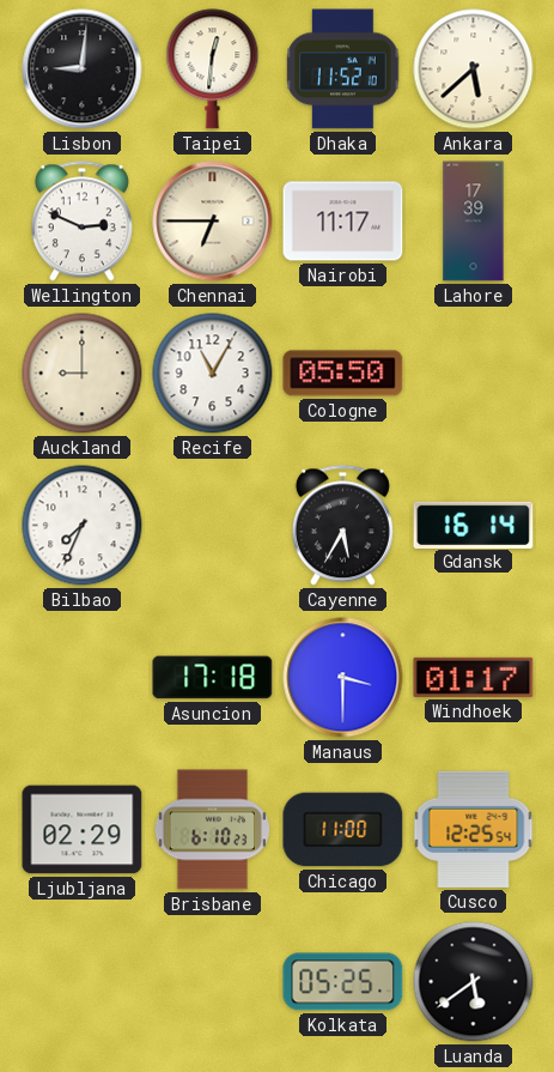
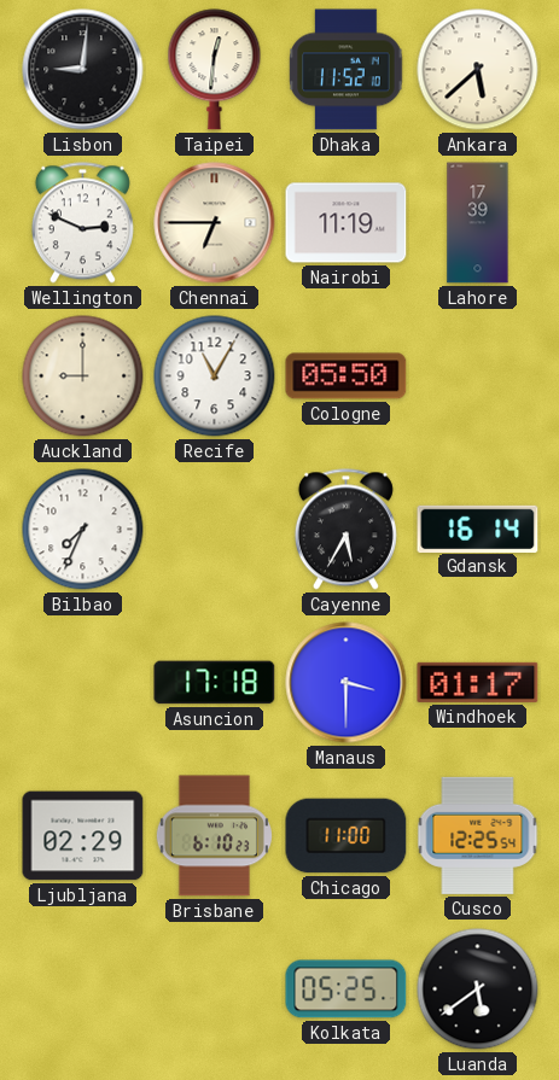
Nairobi: 11:17 -> 11:19 (347, 223)
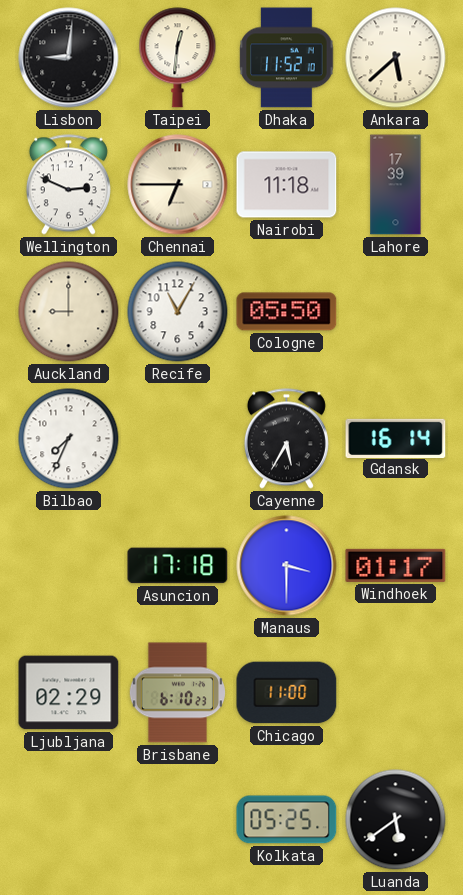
Nairobi: 11:19 -> 11:18 (287, 185)
Cusco: 12:25 -> none (478, 835)
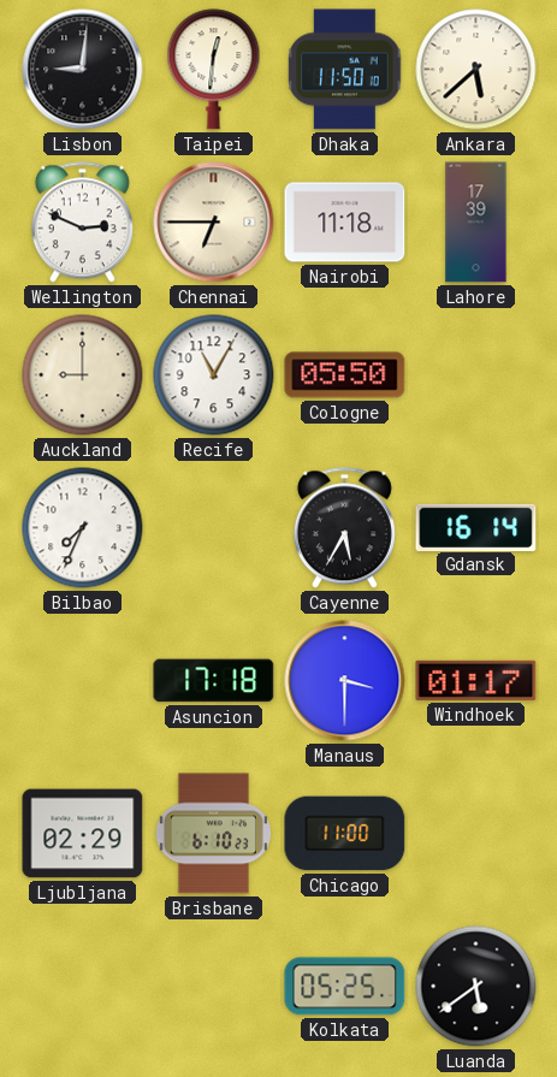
Dhaka: 11:52 -> 11:50 (345, 70)
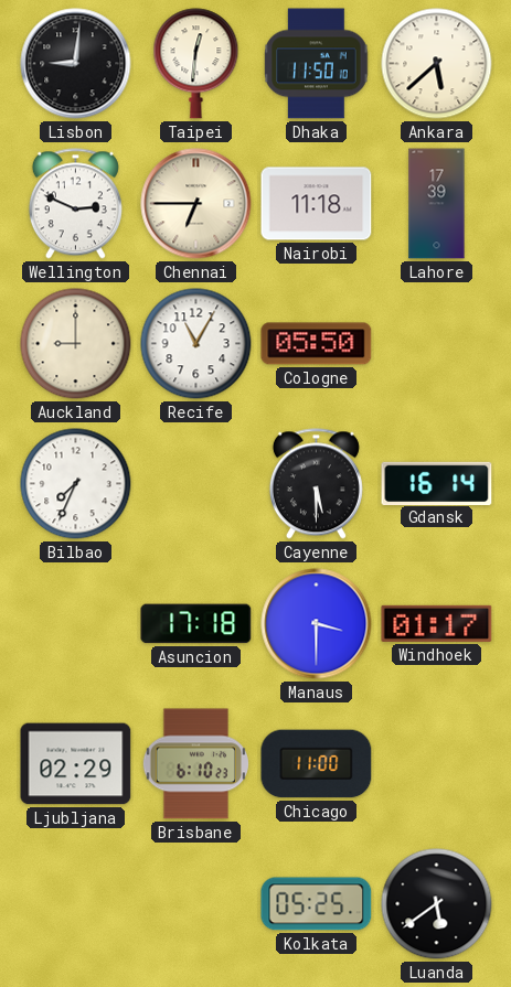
Cayenne: 5:35 -> 5:30 (316, 484)
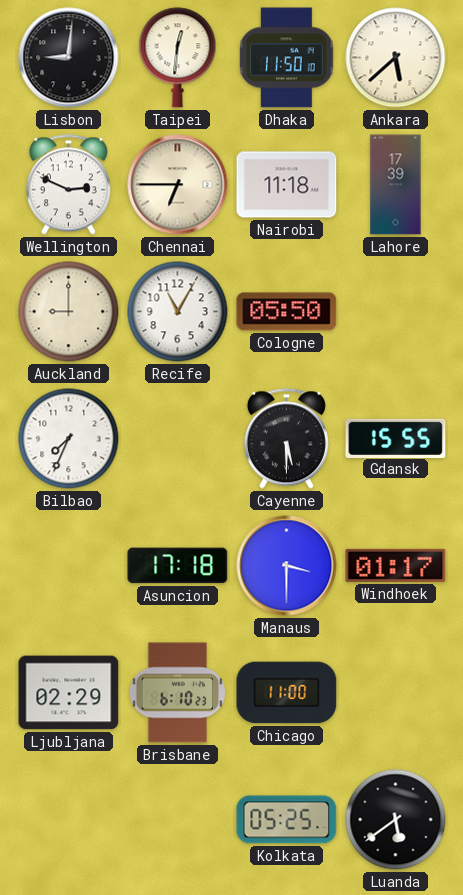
Gdansk: 16:14 -> 15:55 (396, 438)
